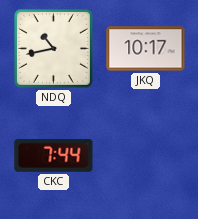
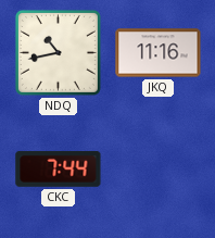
JKQ: 10:17 -> 11:16 (159, 53)
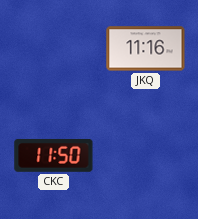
NDQ: 10:43 -> none (58, 52)
CKC: 7:44 -> 11:50 (54, 155)
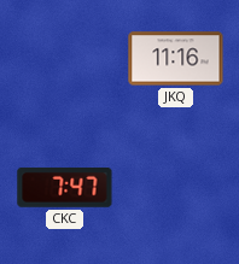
CKC: 11:50 -> 7:47 (65, 187)
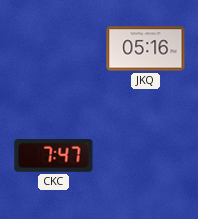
JKQ: 11:16 -> 05:16 (146, 49)
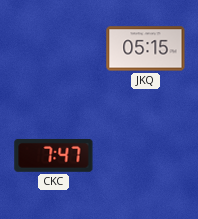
JKQ: 05:16 -> 05:15 (146, 49)
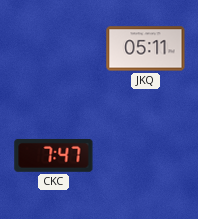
JKQ: 05:15 -> 05:11 (146, 49)
